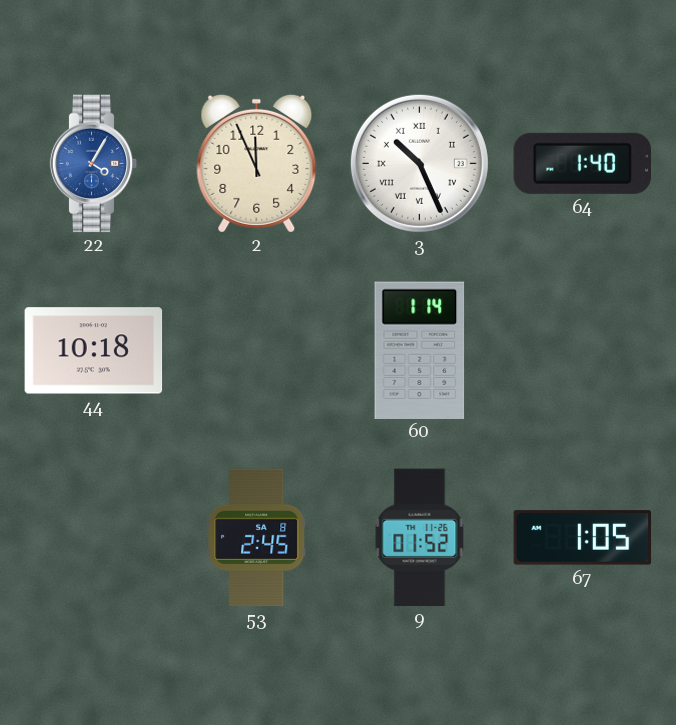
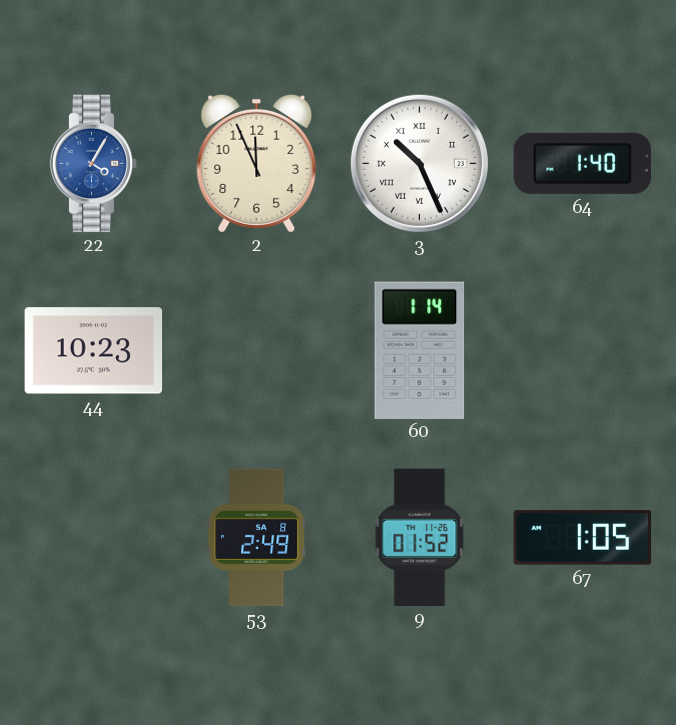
44: 10:18 -> 10:23 (94, 351)
53: 2:45 -> 2:49 (257, 538)
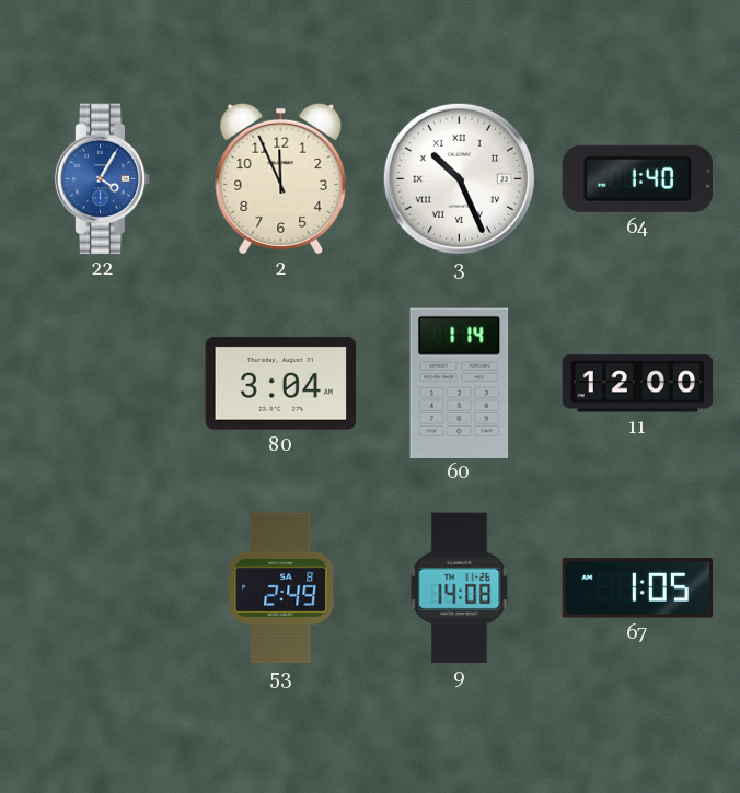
44: 10:23 -> none (94, 351)
80: none -> 3:04 (281, 384)
11: none -> 12:00 (638, 384)
9: 01:52 -> 14:08 (460, 588)
